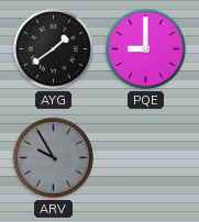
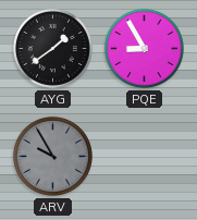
PQE: 9:00 -> 8:55 (144, 48)
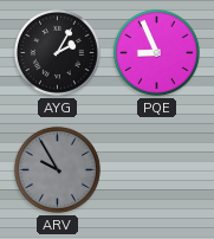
AYG: 1:39 -> 2:05 (57, 52)
PQE: 8:55 -> 8:56 (156, 52)
